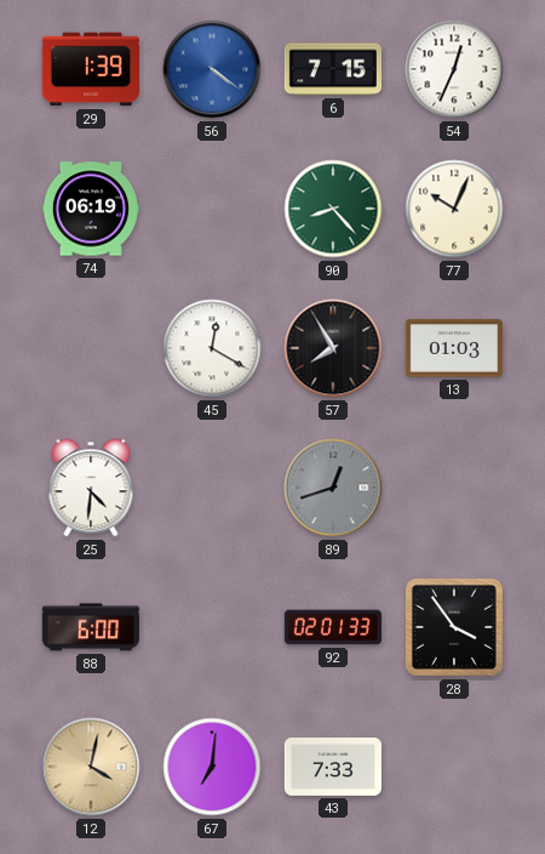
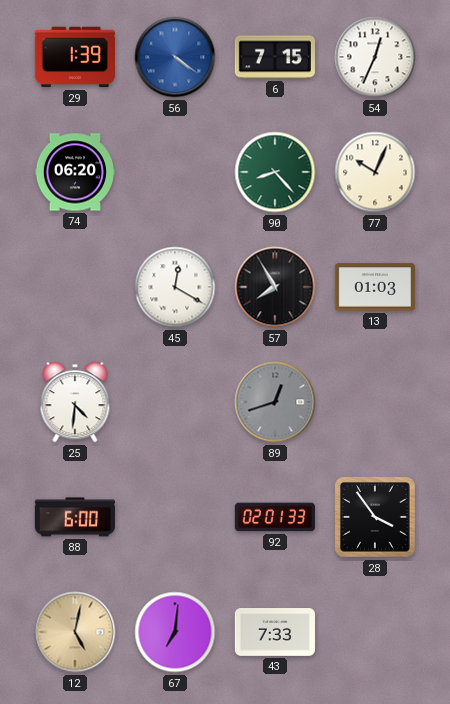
74: 06:19 -> 06:20 (75, 172)
12: 4:02 -> 5:02 (75, 632)
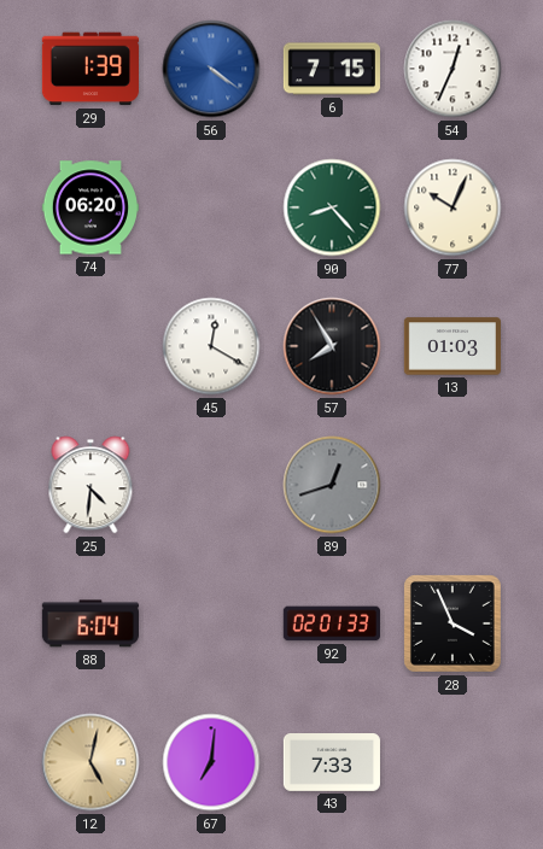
88: 6:00 -> 6:04 (91, 623)
28: 3:54 -> 3:56 (454, 625)
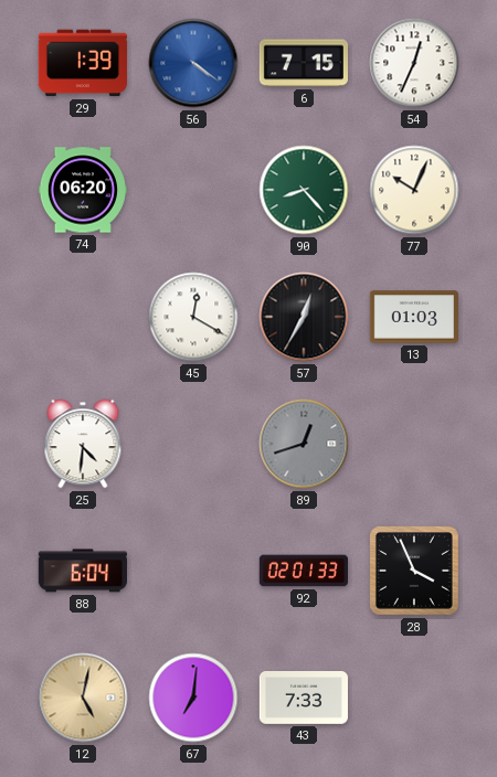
57: 7:55 -> 12:35 (304, 317)
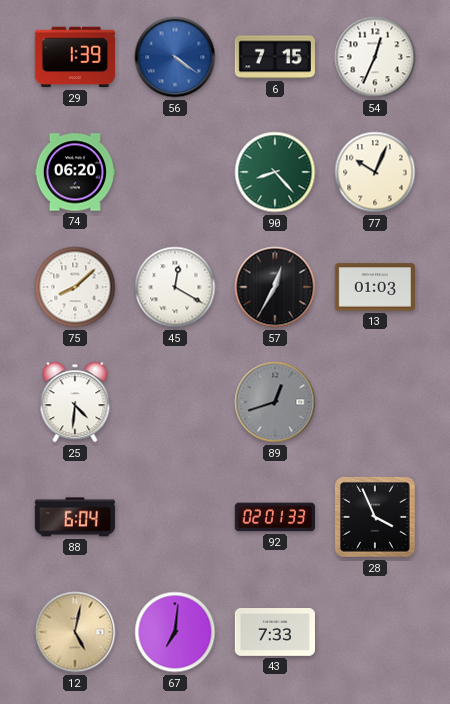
75: none -> 8:08 (75, 287)
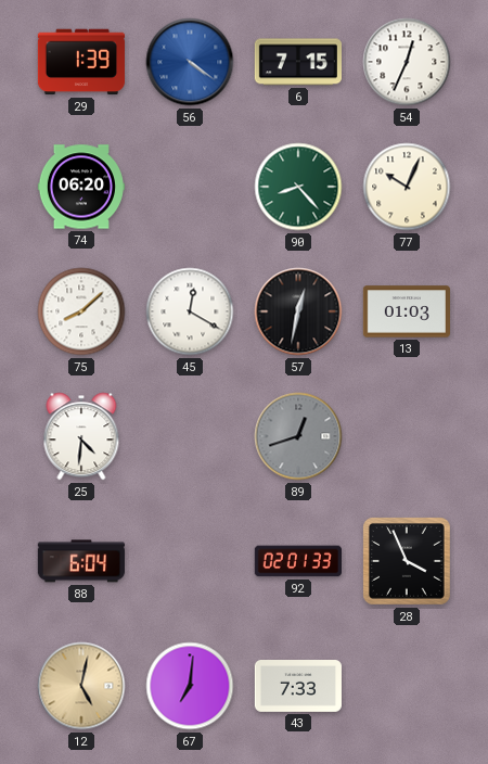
57: 12:35 -> 12:32 (298, 311)
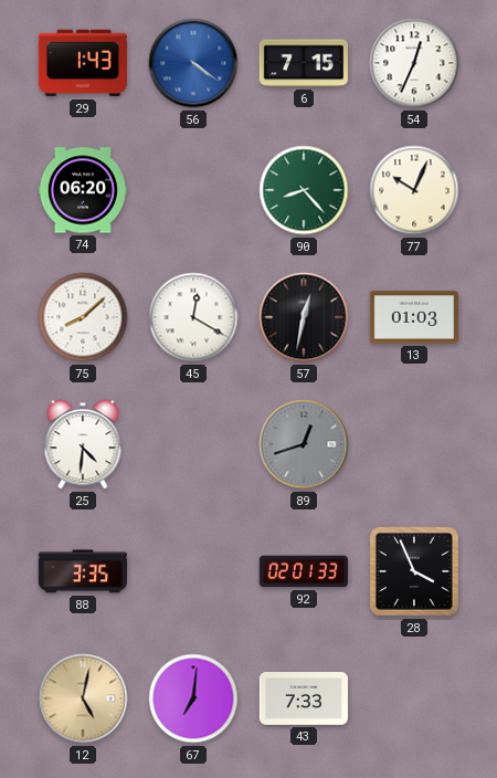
29: 1:39 -> 1:43 (83, 63)
88: 6:04 -> 3:35 (83, 571)
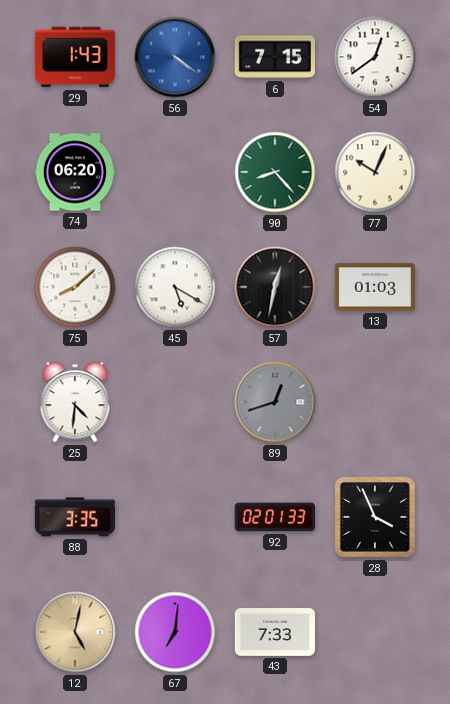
54: 12:34 -> 12:39 (375, 57)
45: 12:20 -> 5:20 (175, 287)
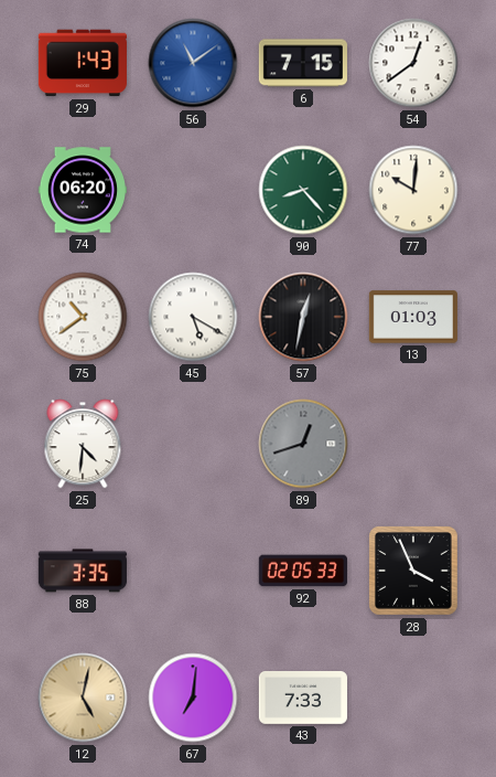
56: 4:21 -> 11:09 (193, 63)
77: 10:04 -> 10:01 (413, 190)
75: 8:08 -> 10:39 (83, 317)
92: 02:01 -> 02:05 (303, 571)
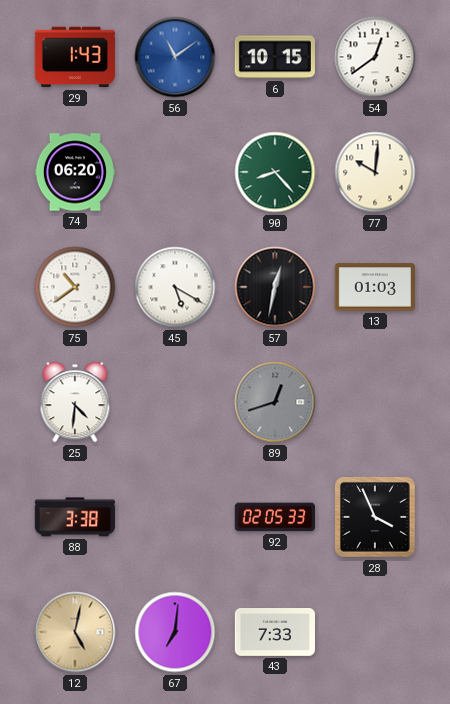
6: 7:15 -> 10:15 (275, 57)
88: 3:35 -> 3:38 (75, 517)
